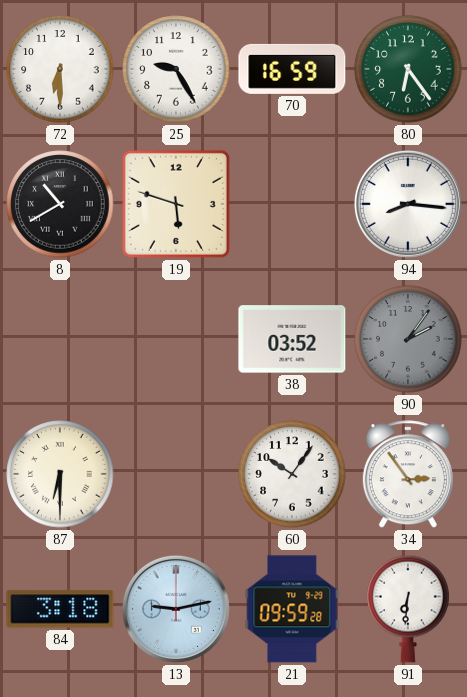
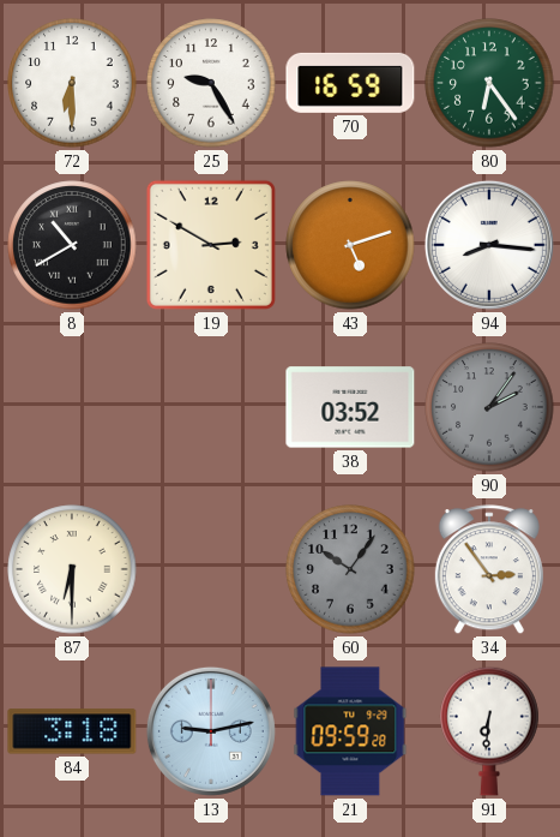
19: 5:48 -> 2:50 (211, 245)
43: none -> 5:12 (350, 245)
60 dial: white -> grey (350, 569)
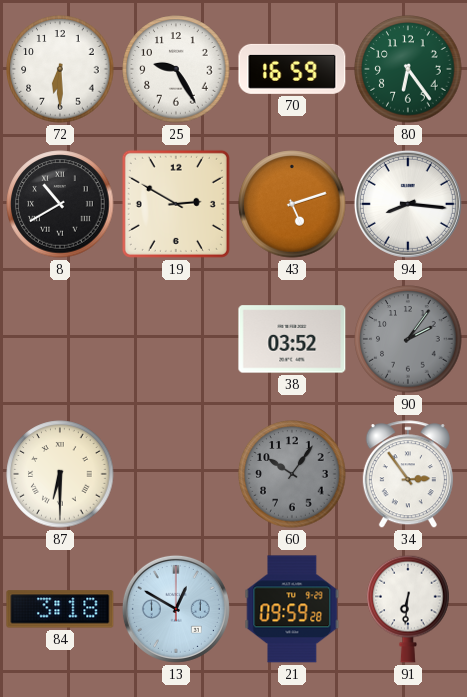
13: 9:13 -> 12:50 (176, 609)
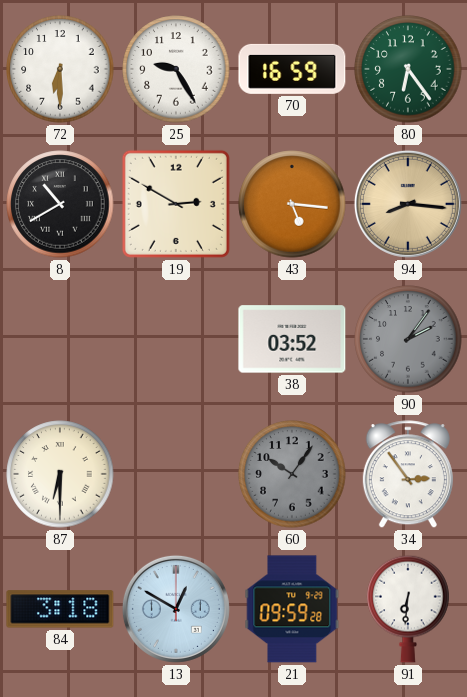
43: 5:12 -> 5:16 (292, 204)
94 dial: white -> champagne (408, 204)
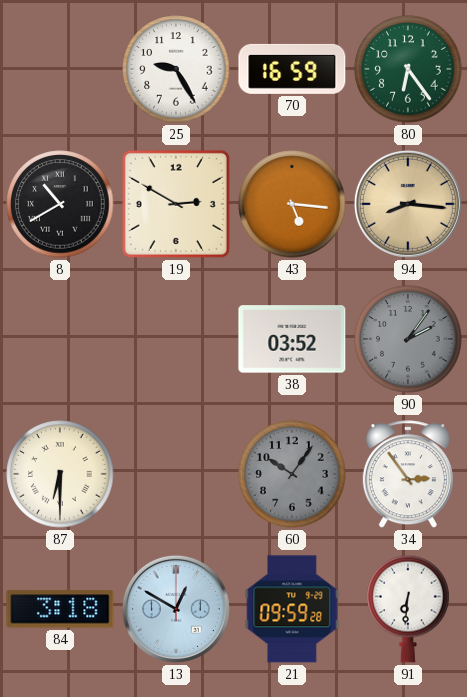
72: 6:30 -> none (60, 69)
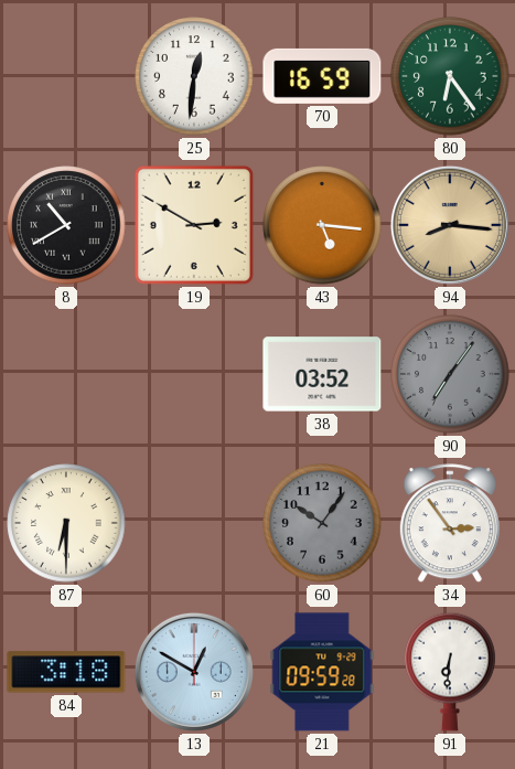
25: 9:25 -> 12:31 (194, 76)
90: 2:06 -> 7:06 (450, 374)
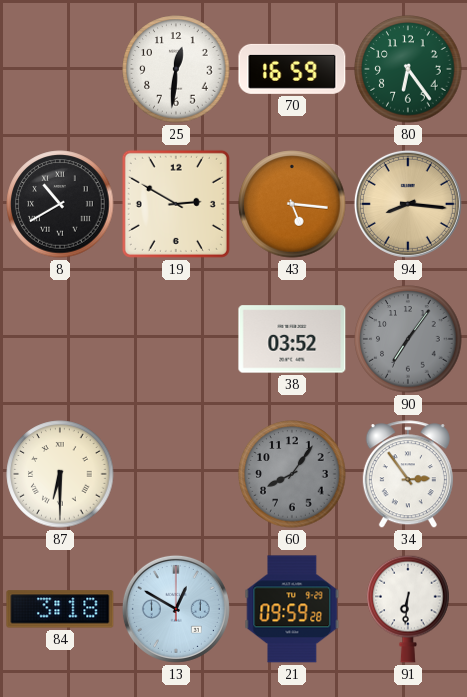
60: 10:06 -> 8:06 (292, 474)
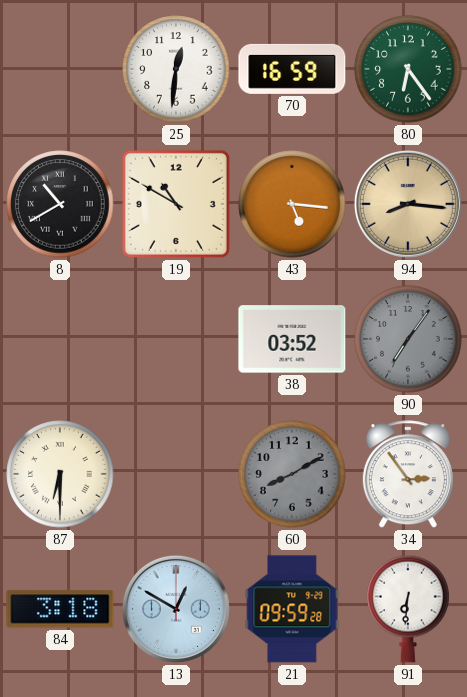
19: 2:50 -> 10:50 (176, 204)
60: 8:06 -> 8:10 (292, 474)
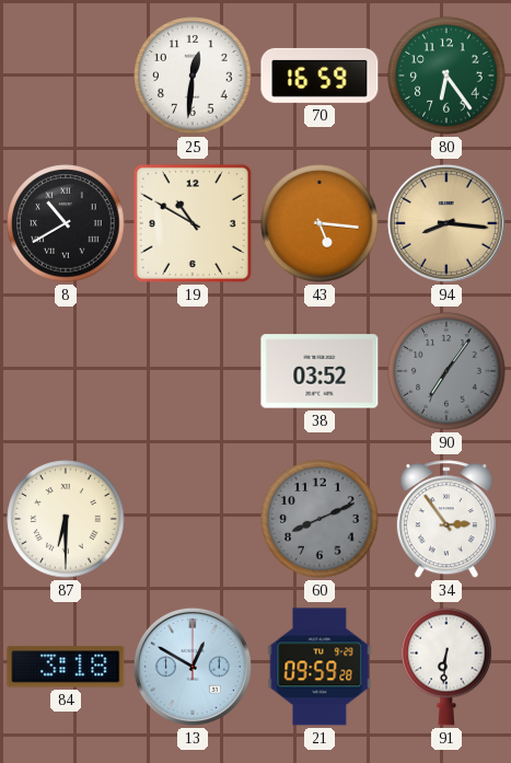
60: 8:10 -> 8:11 (320, 519)
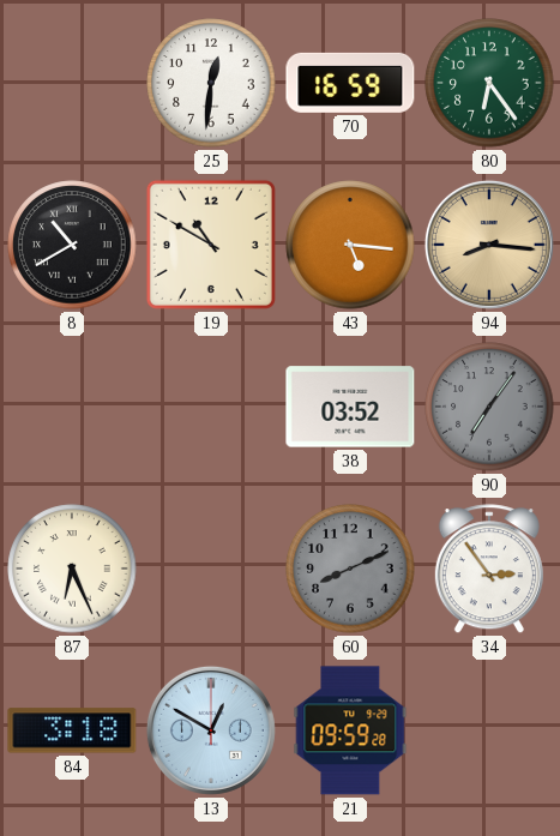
87: 6:30 -> 6:26 (72, 569)
91: 6:31 -> none (446, 667)
